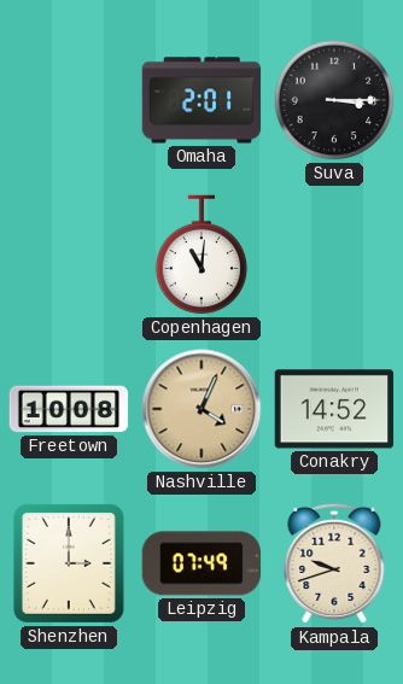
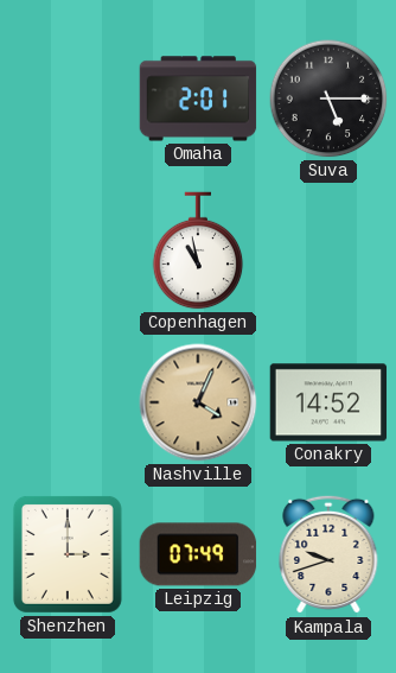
Suva: 3:15 -> 5:15 (328, 99)
Copenhagen: 11:01 -> 10:58 (198, 250)
Freetown: 10:08 -> none (69, 409)
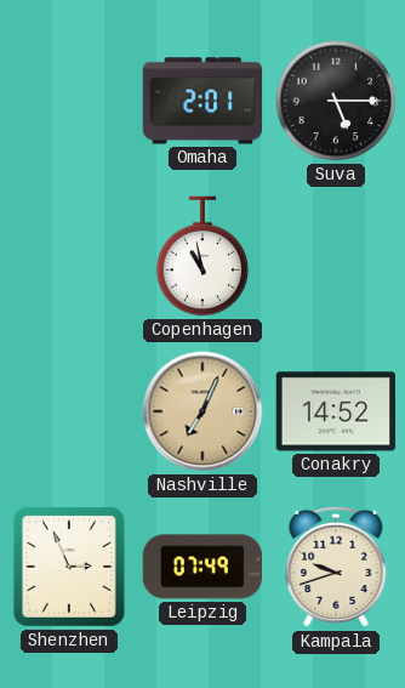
Nashville: 4:04 -> 7:04 (202, 411)
Shenzhen: 3:00 -> 2:56 (69, 567)
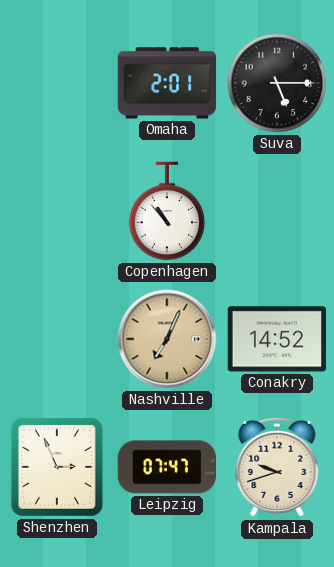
Copenhagen: 10:58 -> 10:53 (167, 211)
Leipzig: 07:49 -> 07:47 (167, 467)
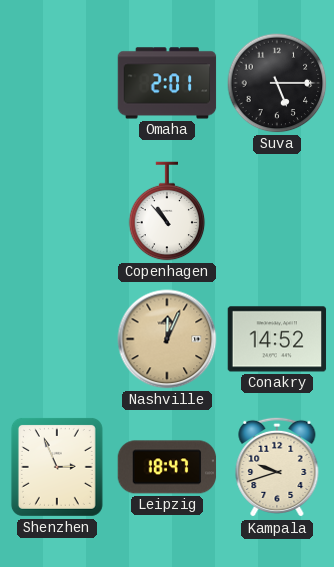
Nashville: 7:04 -> 12:04 (167, 339)
Leipzig: 07:47 -> 18:47 (167, 467)
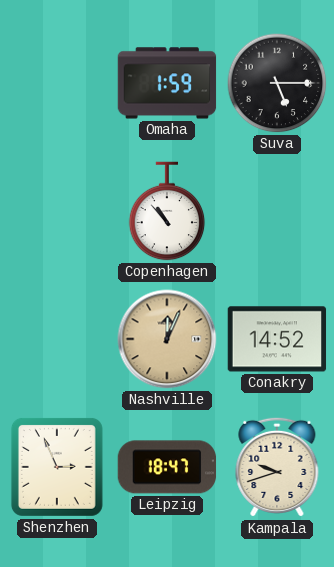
Omaha: 2:01 -> 1:59 (167, 83)
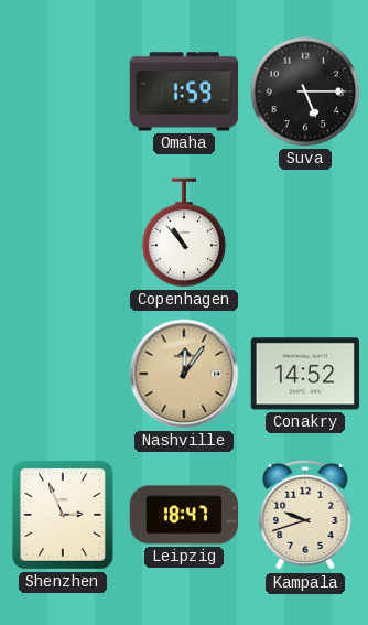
Nashville: 12:04 -> 12:06 (184, 374)
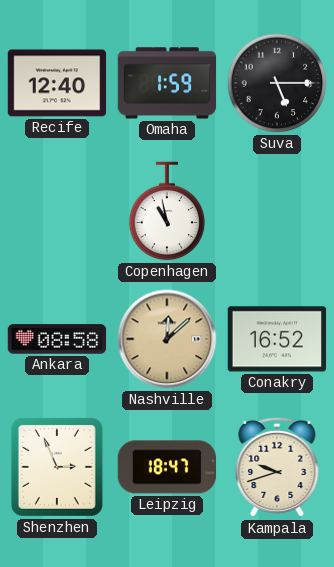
Recife: none -> 12:40 (57, 83)
Copenhagen: 10:53 -> 10:58 (167, 211)
Ankara: none -> 08:58 (57, 339)
Nashville: 12:06 -> 12:08 (167, 339)
Conakry: 14:52 -> 16:52 (277, 339)
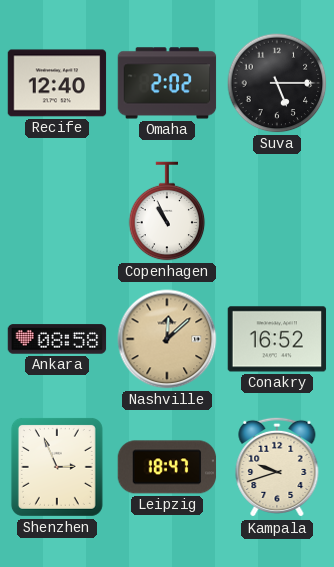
Omaha: 1:59 -> 2:02 (167, 83)
Copenhagen: 10:58 -> 10:56 (167, 211)
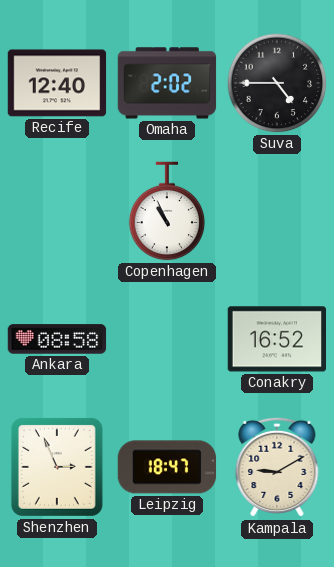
Suva: 5:15 -> 4:45 (277, 83)
Nashville: 12:08 -> none (167, 339)
Kampala: 9:42 -> 9:10 (277, 467)
